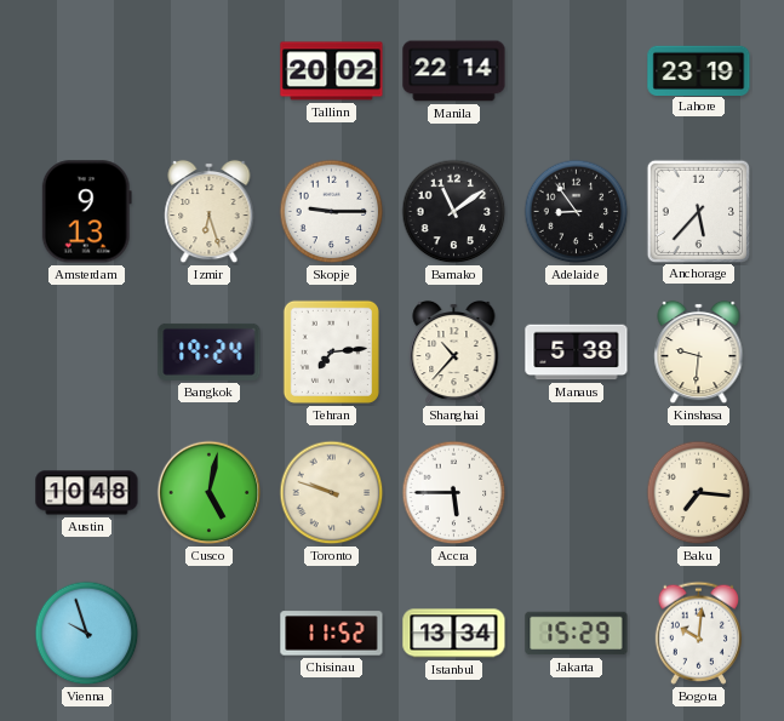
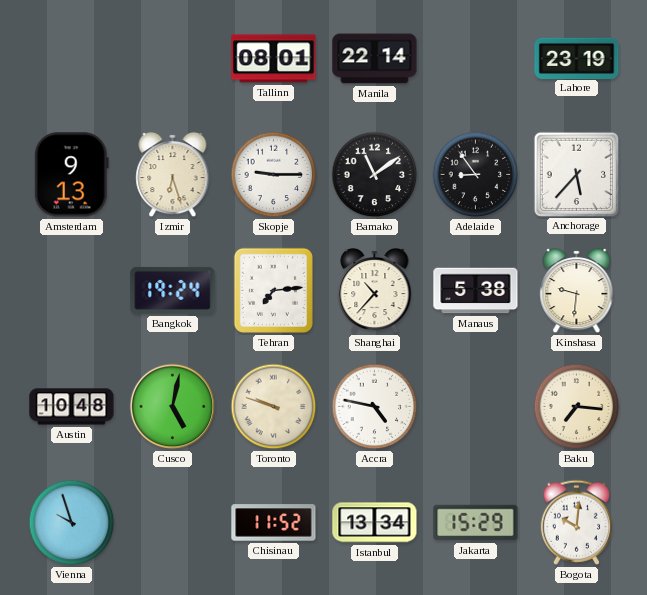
Tallinn: 20:02 -> 08:01 (274, 59)
Accra: 5:45 -> 4:47 (375, 407)
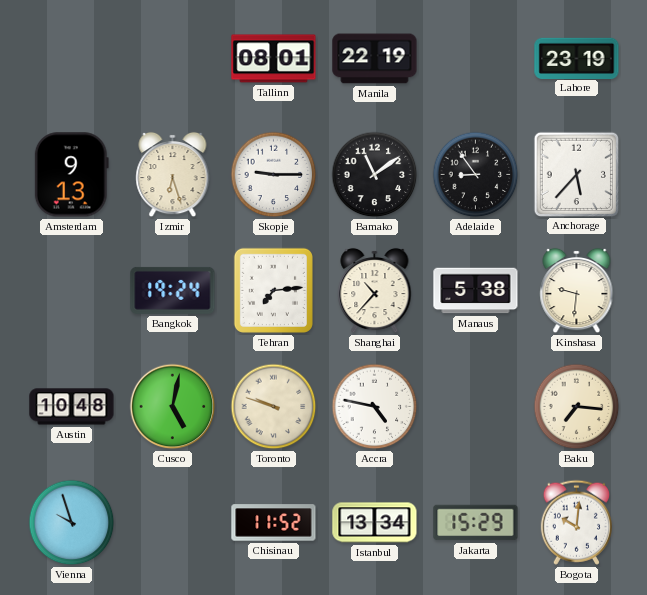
Manila: 22:14 -> 22:19 (375, 59)
